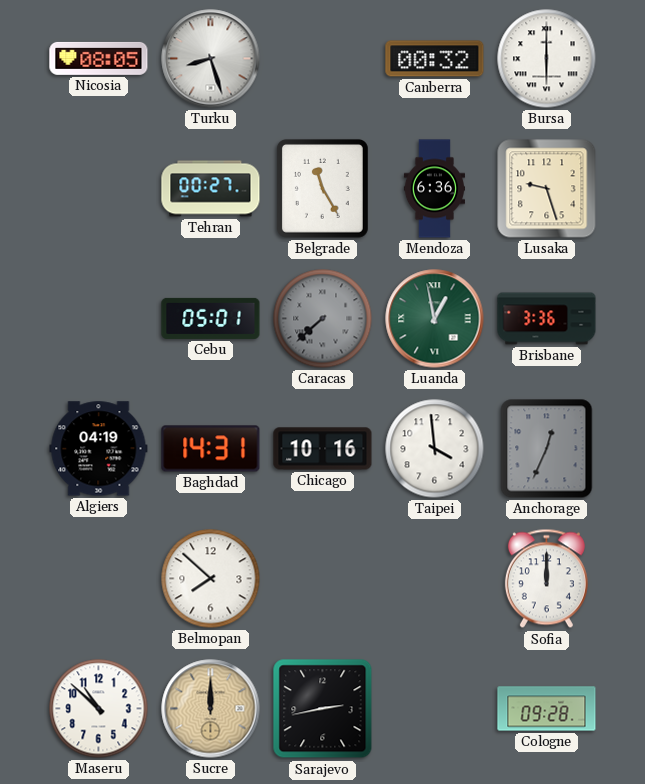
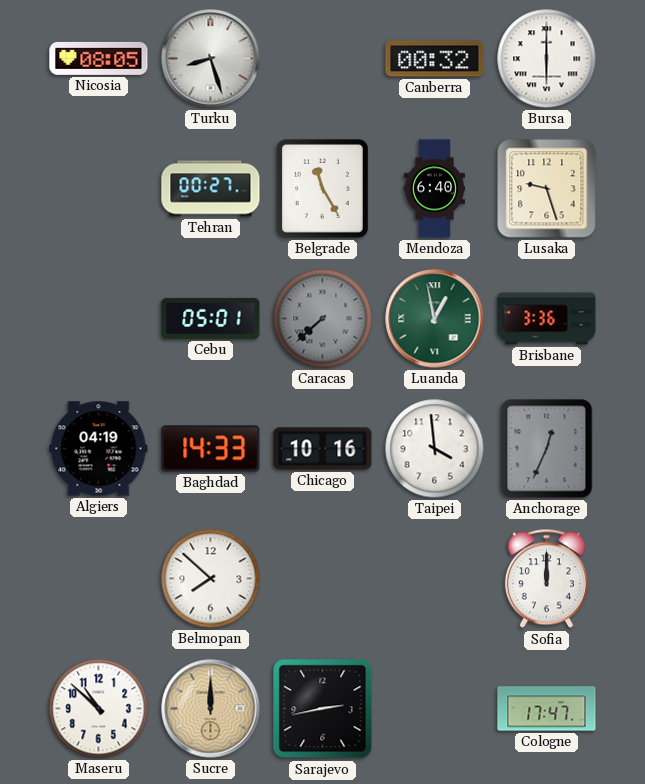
Mendoza: 6:36 -> 6:40 (434, 189)
Baghdad: 14:31 -> 14:33 (211, 449)
Cologne: 09:28 -> 17:47 (547, 709)
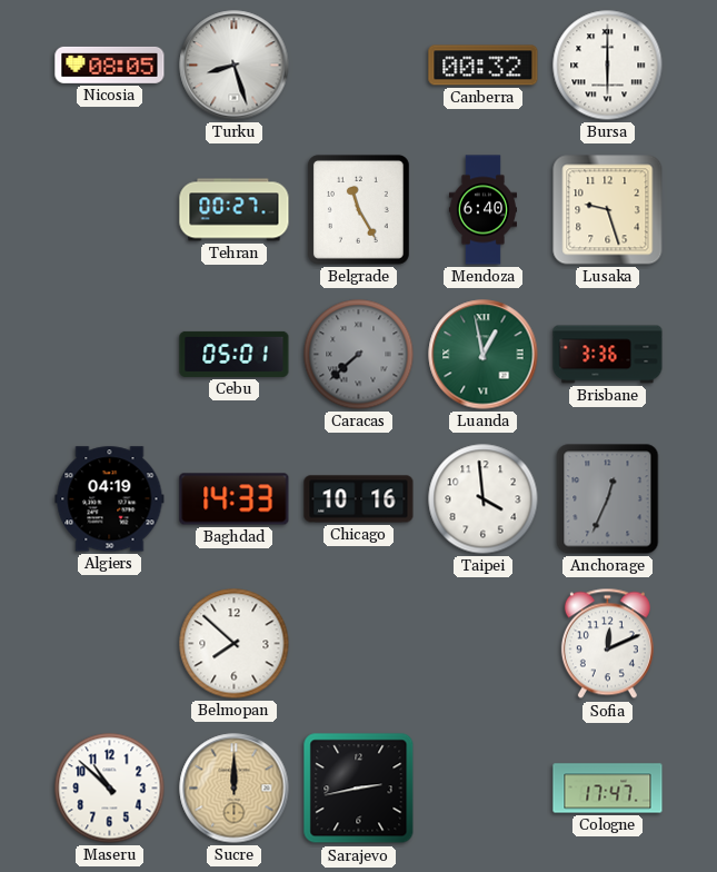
Sofia: 12:00 -> 12:11 (607, 644)
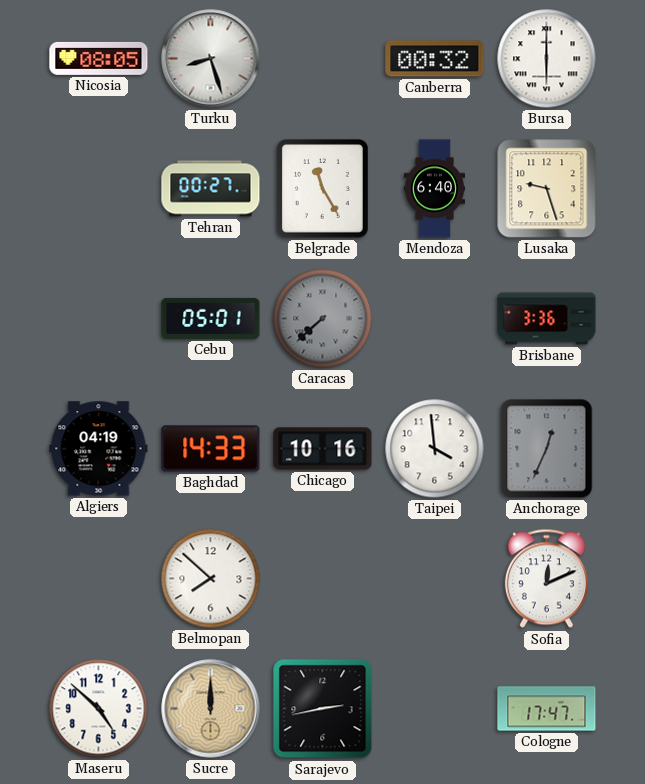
Luanda: 12:58 -> none (484, 355)
Maseru: 10:52 -> 4:52 (99, 709)
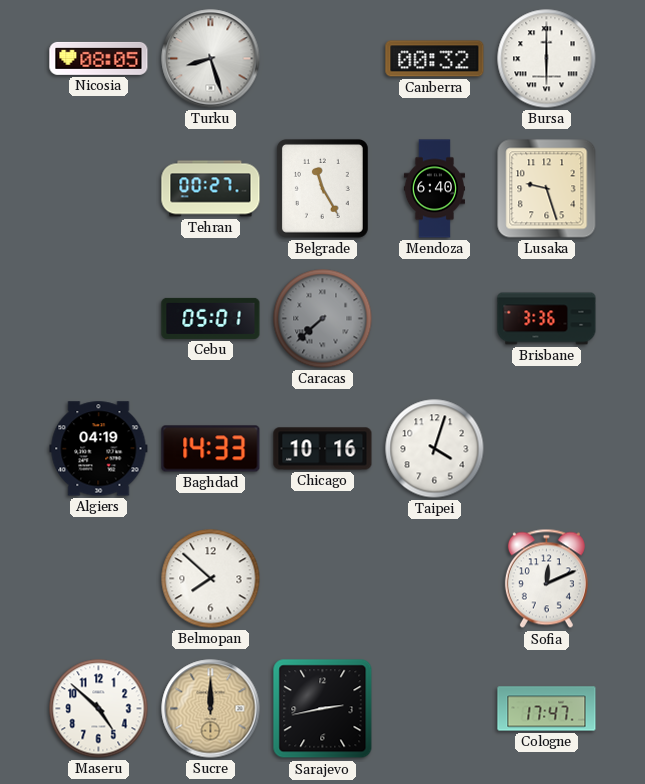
Taipei: 3:59 -> 4:03 (435, 449)
Anchorage: 12:34 -> none (547, 449)
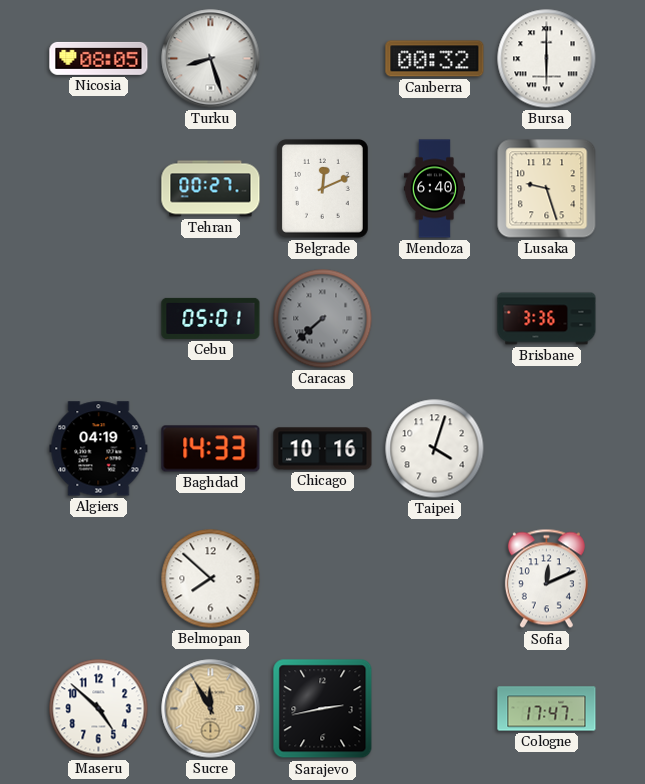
Belgrade: 11:25 -> 12:11 (322, 188)
Sucre: 12:00 -> 11:55 (211, 709)
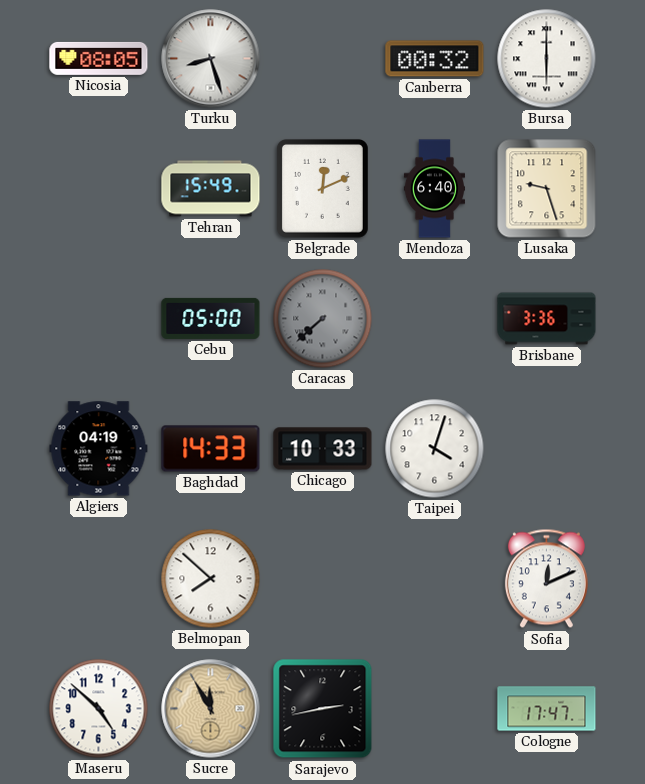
Tehran: 00:27 -> 15:49 (211, 189)
Cebu: 05:01 -> 05:00 (211, 318)
Chicago: 10:16 -> 10:33 (323, 449)
